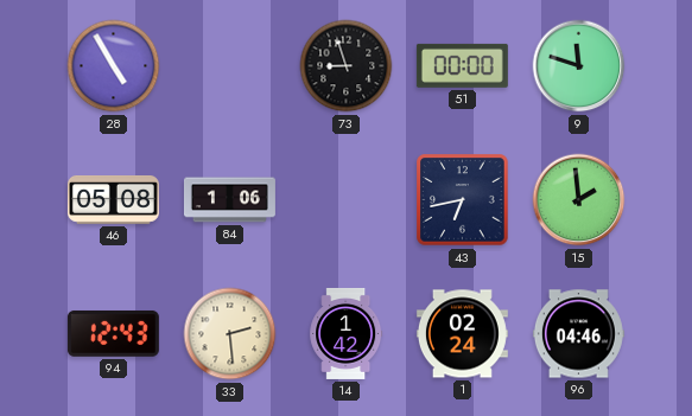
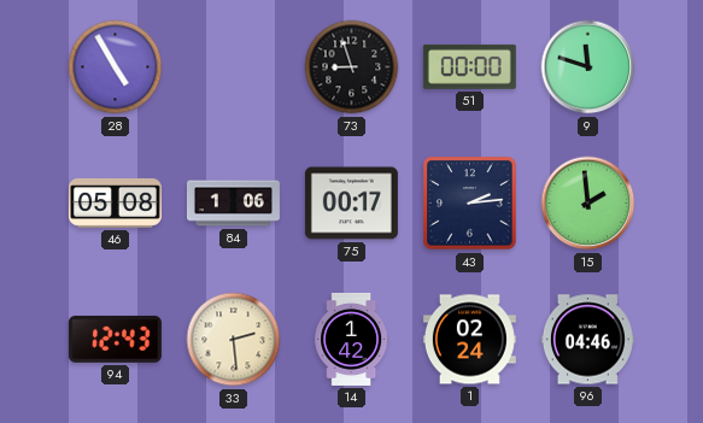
75: none -> 00:17 (351, 204)
43: 6:43 -> 2:14 (470, 204)
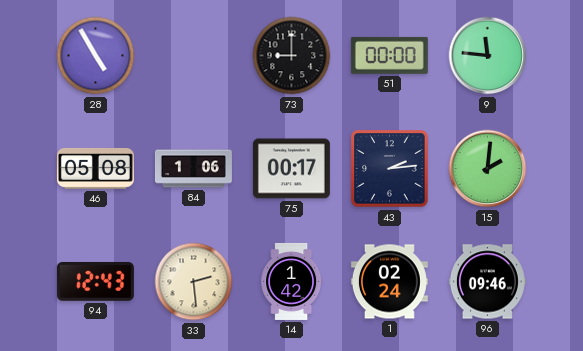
73: 8:57 -> 9:00 (292, 56)
9: 11:48 -> 11:46 (488, 56)
15: 1:59 -> 2:01 (488, 169)
96: 04:46 -> 09:46 (487, 282)
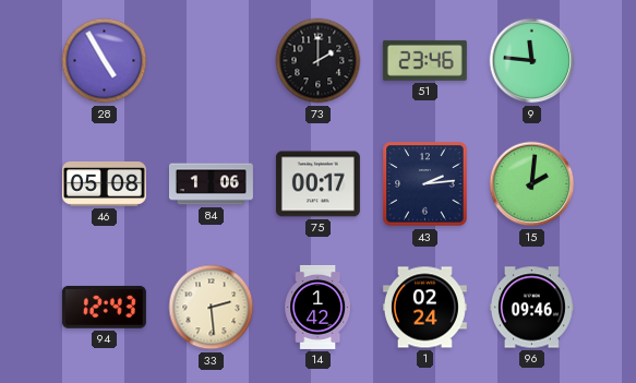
73: 9:00 -> 2:00 (319, 61)
51: 00:00 -> 23:46 (424, 60)
